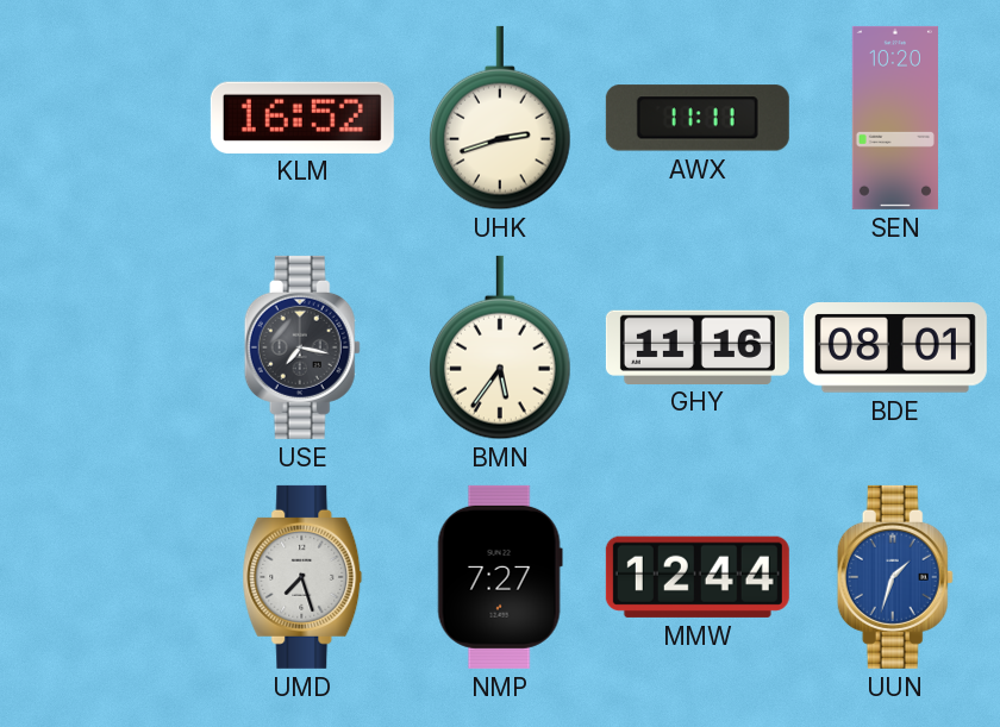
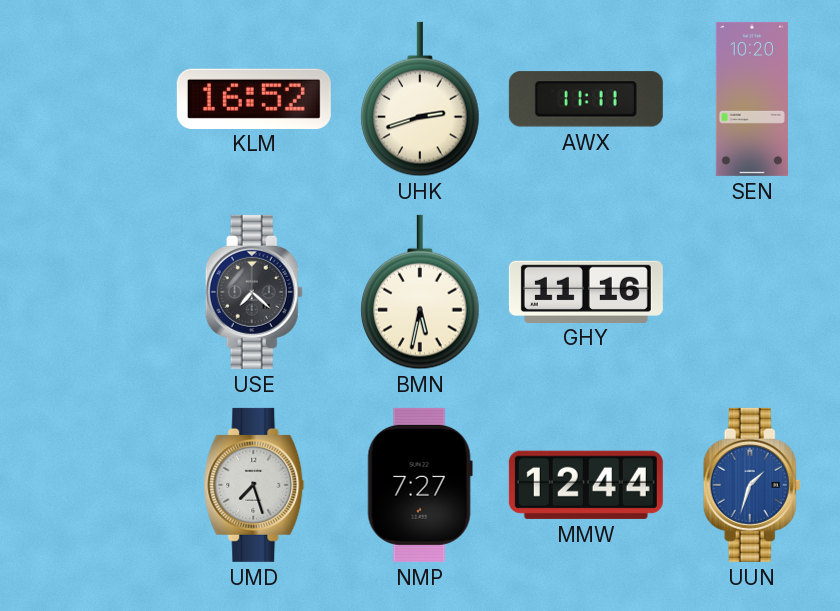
USE: 7:17 -> 7:22 (254, 292)
BMN: 5:36 -> 5:32 (420, 292)
BDE: 08:01 -> none (895, 347)
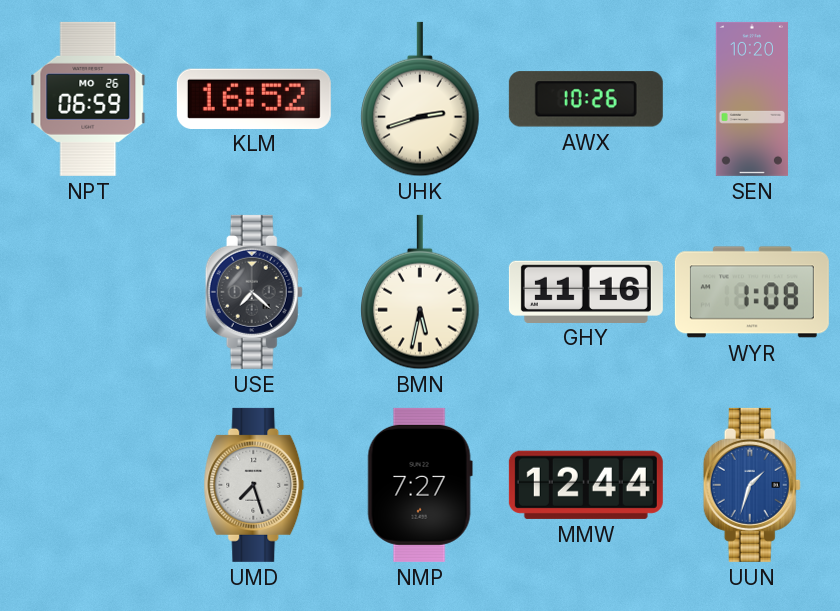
NPT: none -> 06:59 (88, 99)
AWX: 11:11 -> 10:26 (586, 99)
WYR: none -> 1:08 (752, 292)
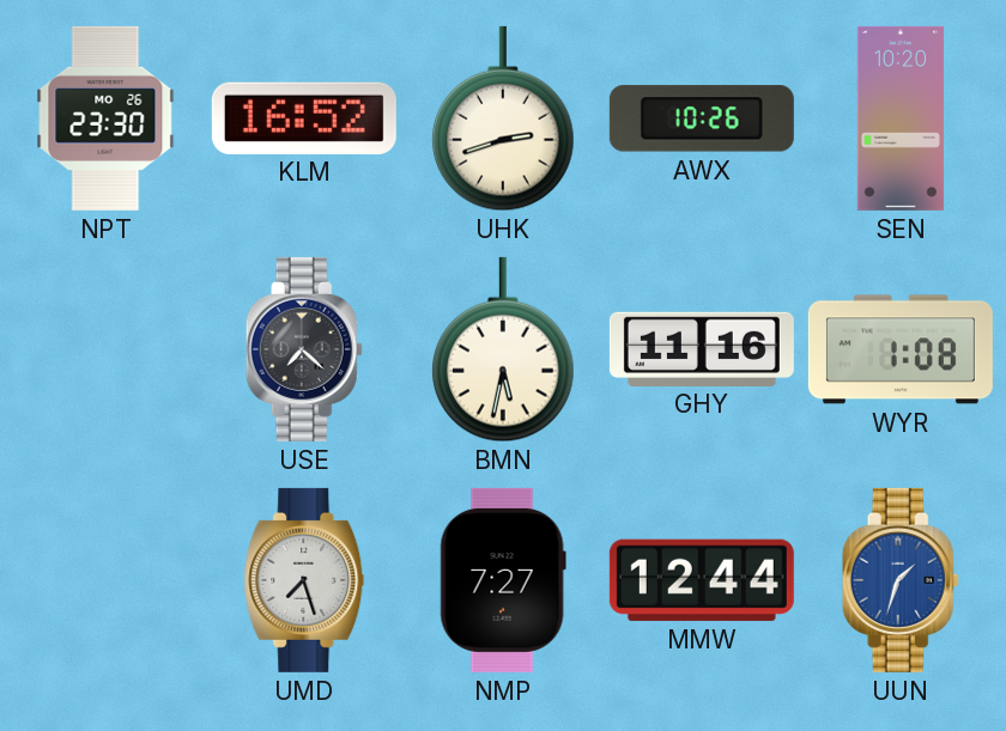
NPT: 06:59 -> 23:30 (105, 118)
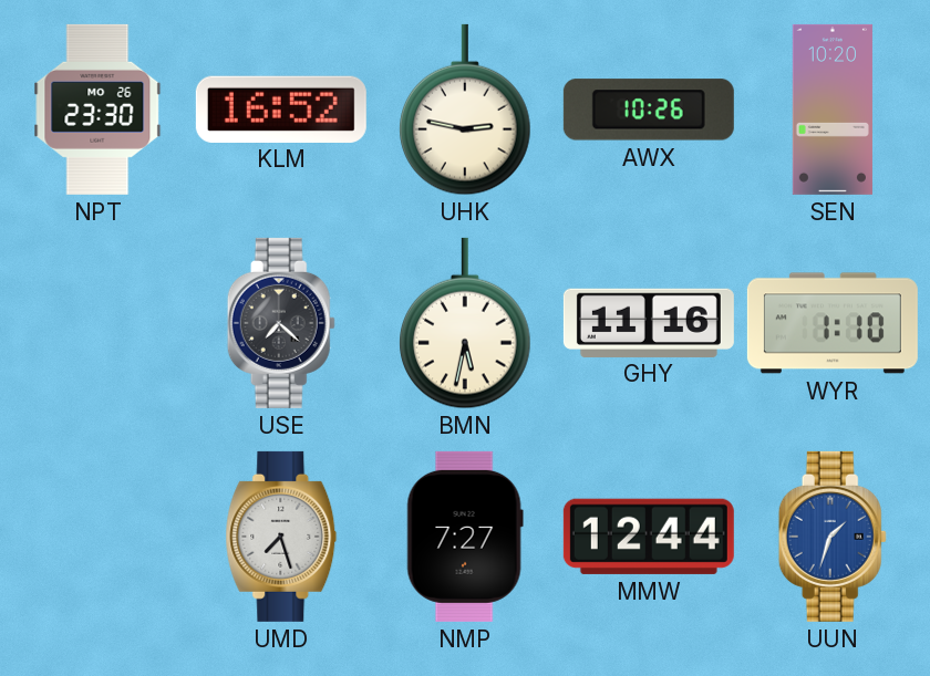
UHK: 2:42 -> 2:47 (465, 110)
WYR: 1:08 -> 1:10 (833, 323)
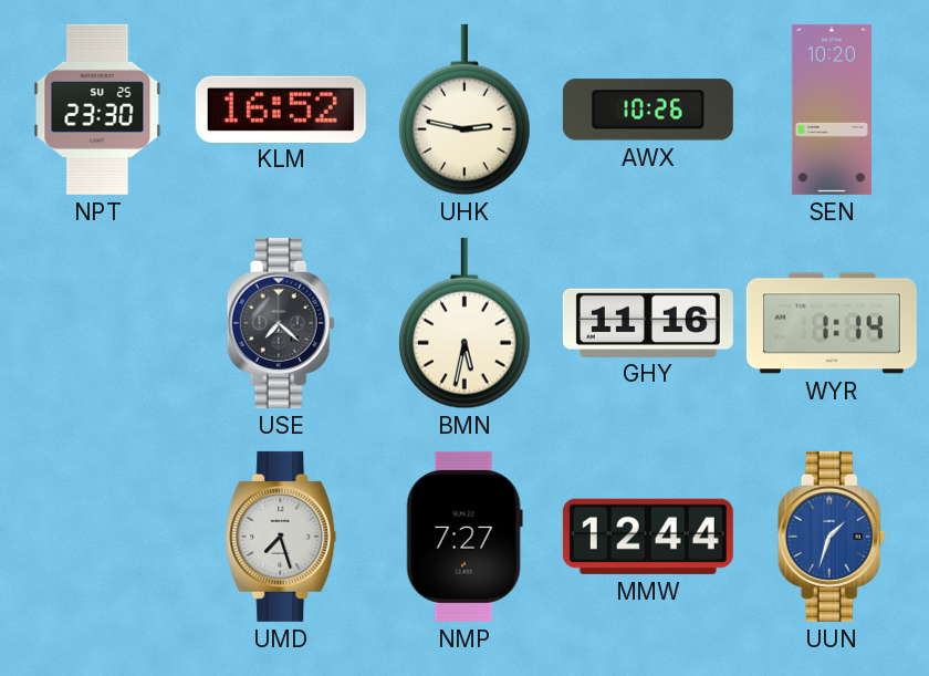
NPT date: MO 26 -> SU 25 (97, 110)
WYR: 1:10 -> 1:14 (832, 323)
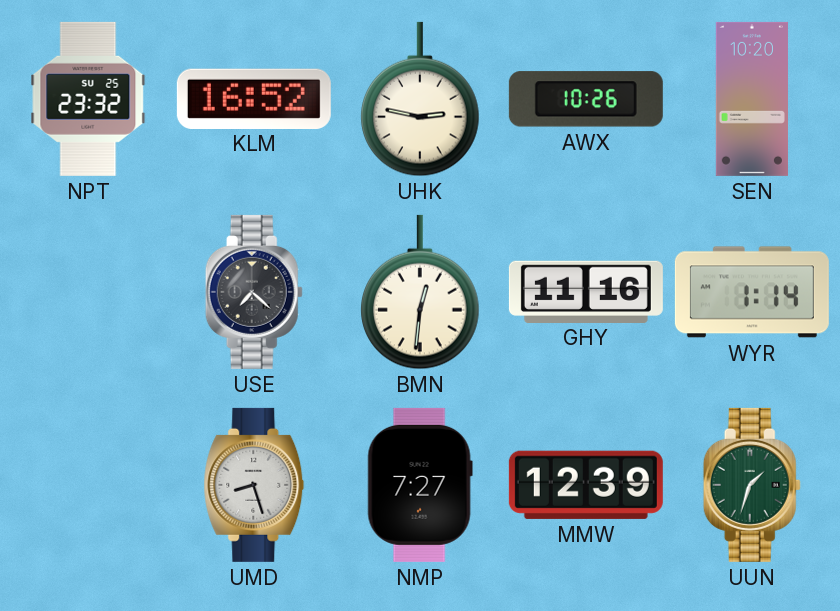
NPT: 23:30 -> 23:32 (88, 99)
BMN: 5:32 -> 12:31 (420, 292)
UMD: 7:27 -> 8:27 (254, 485)
MMW: 12:44 -> 12:39 (586, 485)
UUN dial: blue -> green (752, 485)
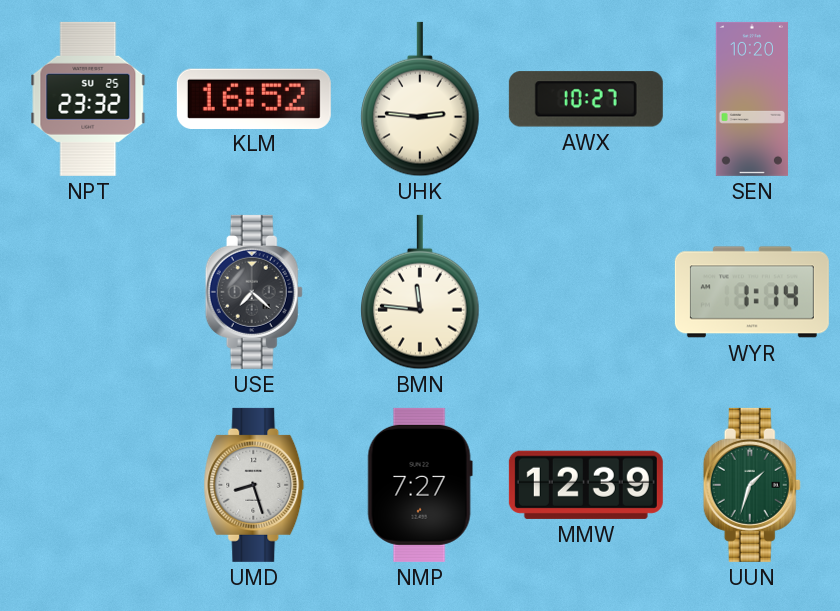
UHK: 2:47 -> 2:46 (420, 99)
AWX: 10:26 -> 10:27 (586, 99)
BMN: 12:31 -> 11:46 (420, 292)
GHY: 11:16 -> none (586, 291)
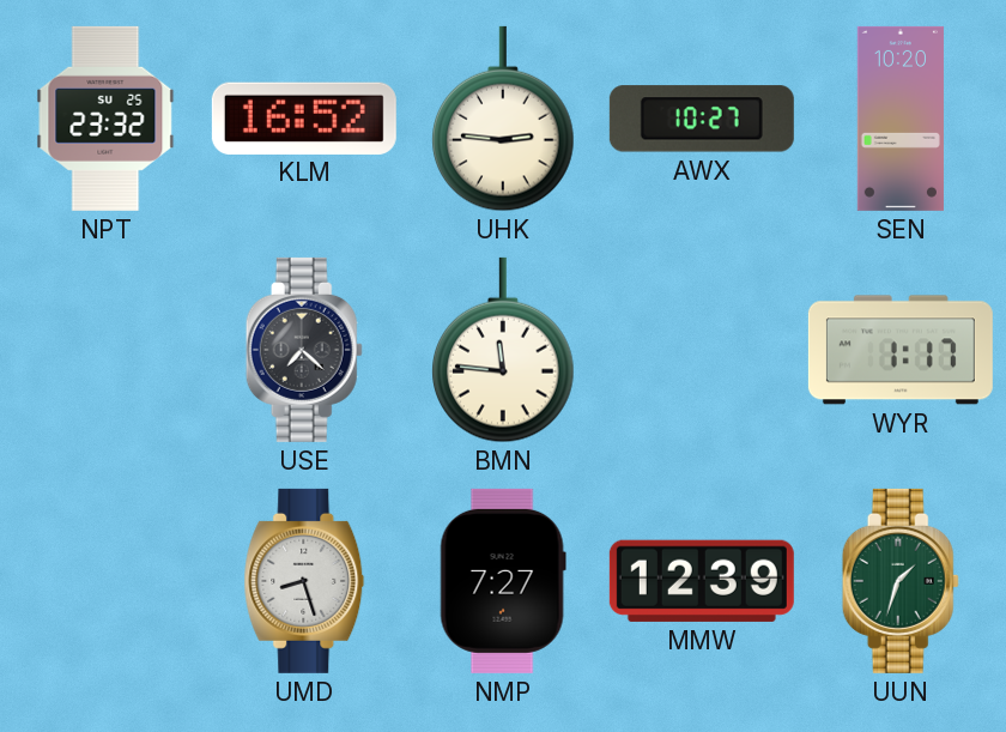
WYR: 1:14 -> 1:17 (901, 350)
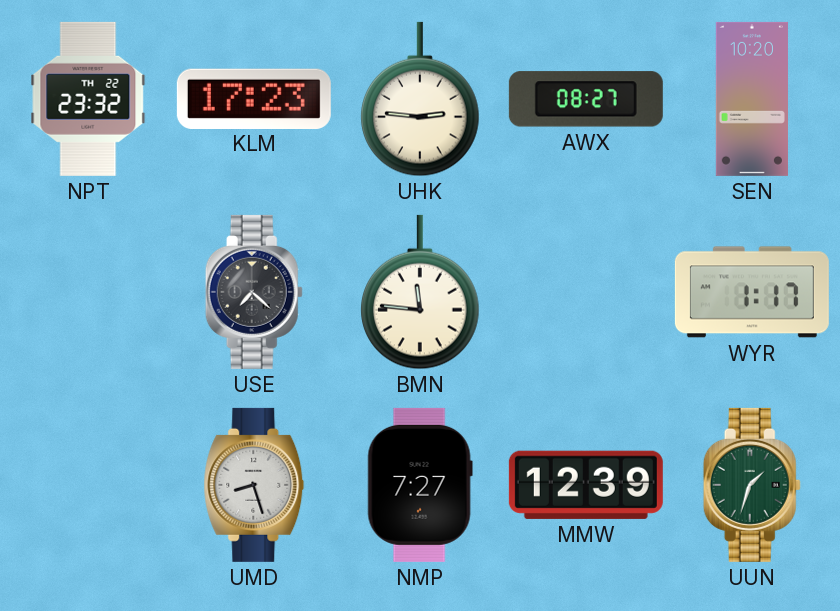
NPT date: SU 25 -> TH 22 (88, 99)
KLM: 16:52 -> 17:23 (254, 98)
AWX: 10:27 -> 08:27 (586, 99)
